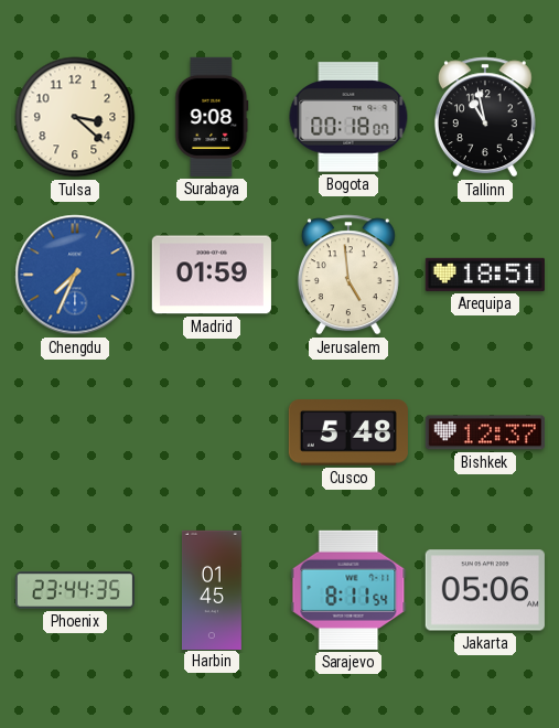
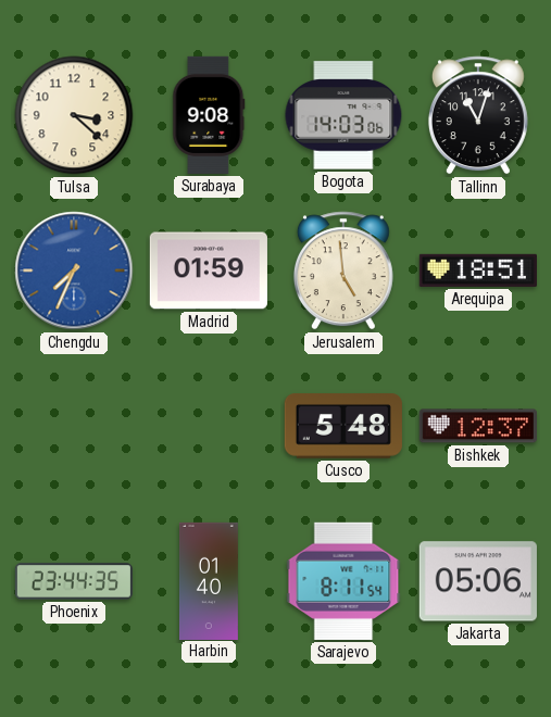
Bogota: 00:18 -> 14:03 (343, 115)
Tallinn: 10:58 -> 11:03 (478, 115)
Harbin: 01:45 -> 01:40 (209, 580)
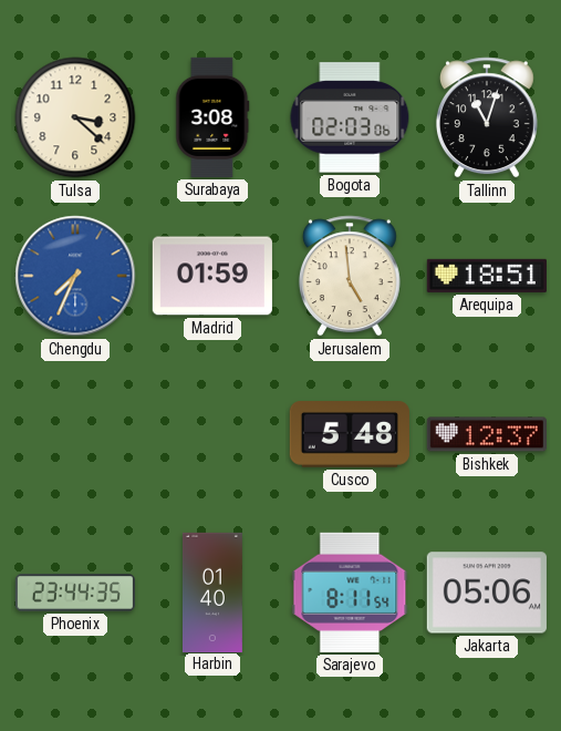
Surabaya: 9:08 -> 3:08 (212, 117)
Bogota: 14:03 -> 02:03 (350, 117)
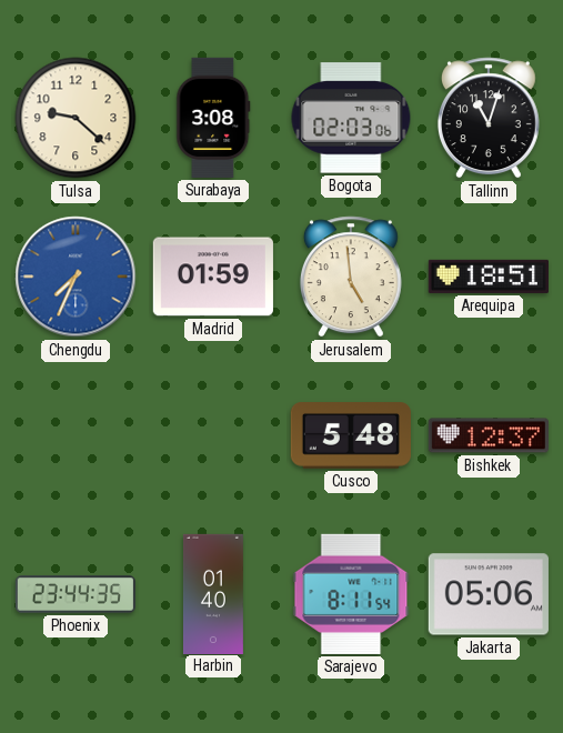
Tulsa: 3:22 -> 9:22 (76, 118)
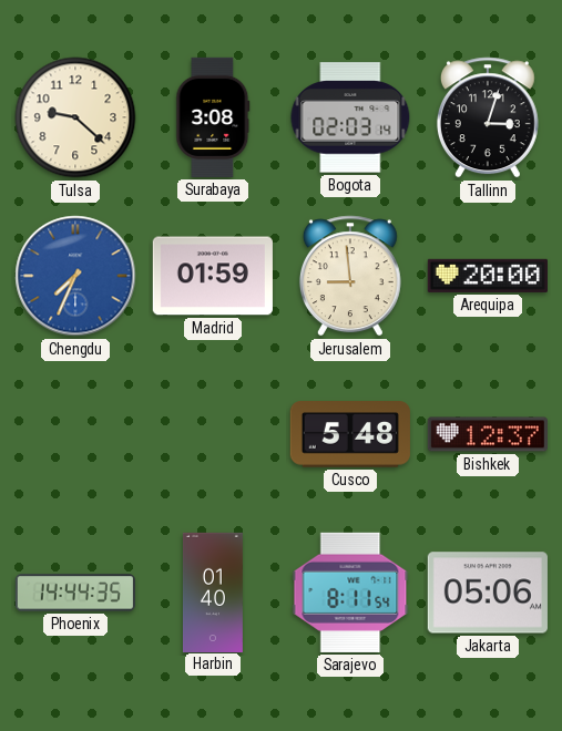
Bogota: 02:03:06 -> 02:03:14 (350, 117)
Tallinn: 11:03 -> 3:03 (488, 117)
Jerusalem: 4:59 -> 8:59 (350, 276)
Arequipa: 18:51 -> 20:00 (488, 276)
Phoenix: 23:44 -> 14:44 (75, 593)
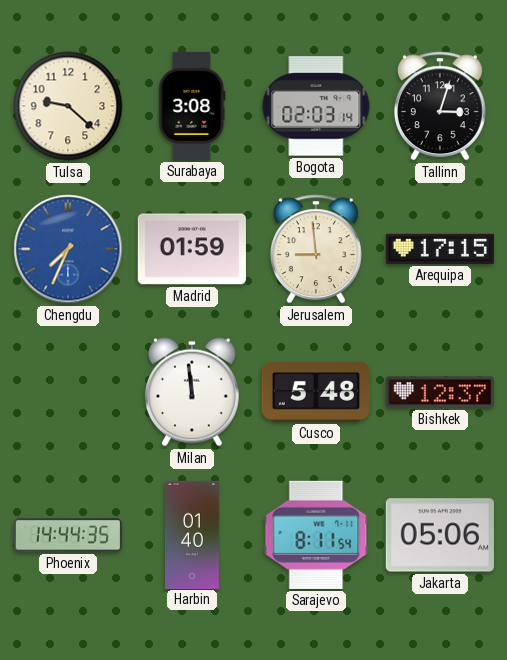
Arequipa: 20:00 -> 17:15 (440, 249)
Milan: none -> 11:59 (193, 392)
